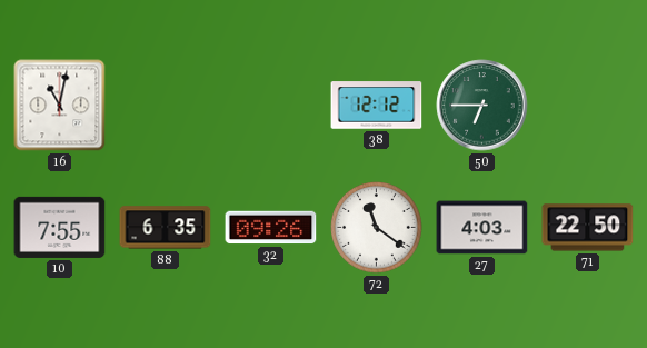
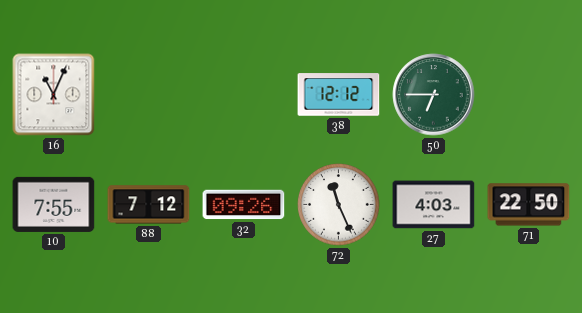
16: 11:02 -> 11:04 (54, 95)
88: 6:35 -> 7:12 (149, 205)
72: 11:21 -> 11:26 (339, 205)
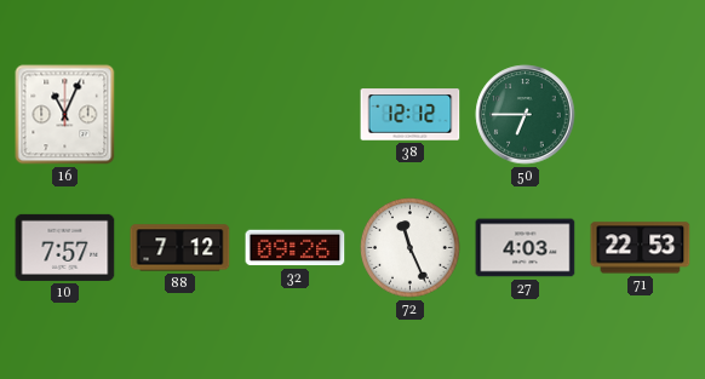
10: 7:55 -> 7:57 (65, 247)
71: 22:50 -> 22:53 (641, 248)
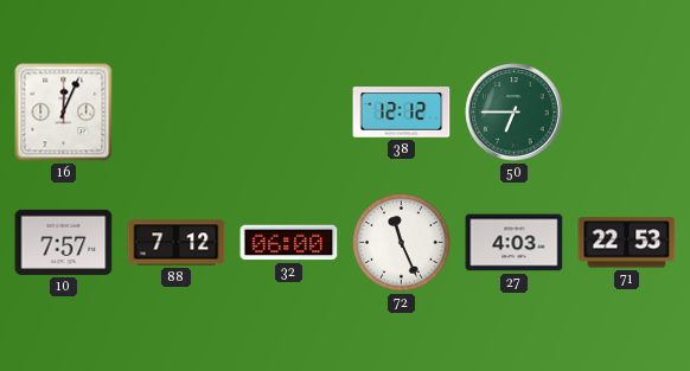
16: 11:04 -> 12:04 (64, 113)
32: 09:26 -> 06:00 (289, 243)
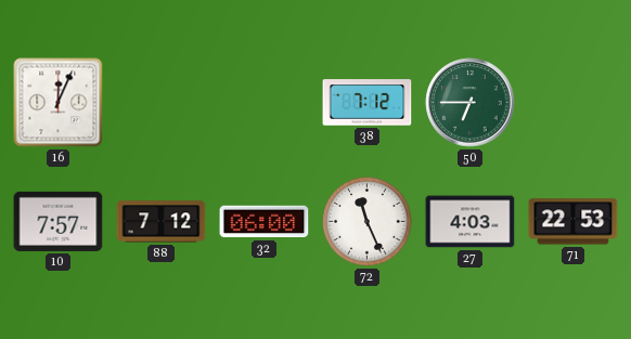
38: 12:12 -> 7:12 (368, 103)
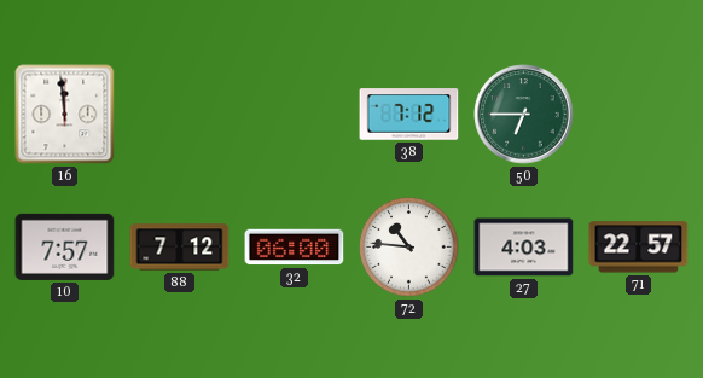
16: 12:04 -> 11:59 (65, 115)
72: 11:26 -> 10:46 (409, 248)
71: 22:53 -> 22:57 (639, 248)
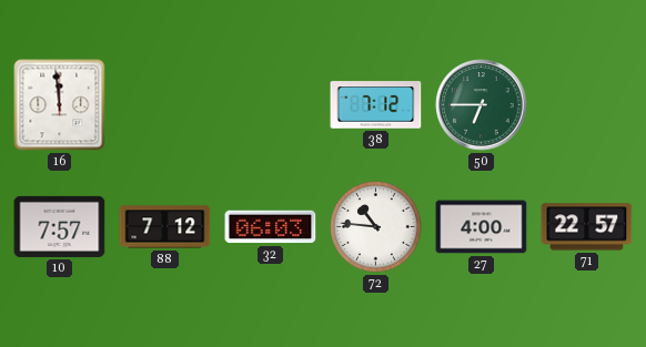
32: 06:00 -> 06:03 (271, 227)
27: 4:03 -> 4:00 (482, 227)
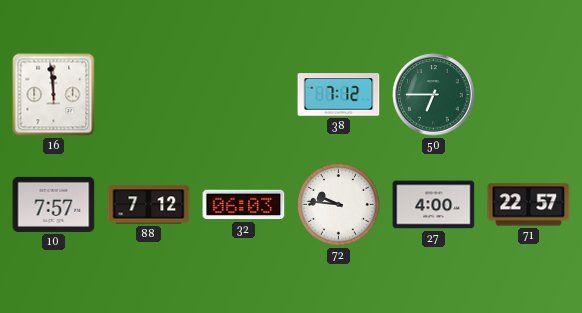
72: 10:46 -> 9:46 (339, 205)
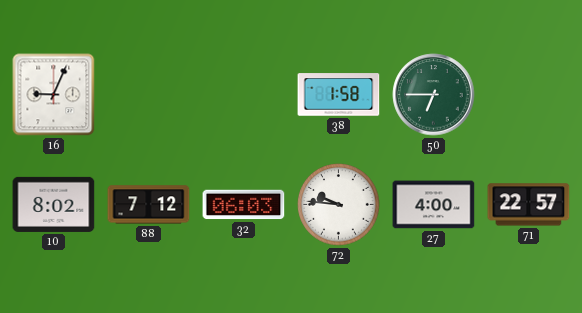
16: 11:59 -> 9:04 (54, 95)
38: 7:12 -> 1:58 (339, 95)
10: 7:57 -> 8:02 (54, 204)
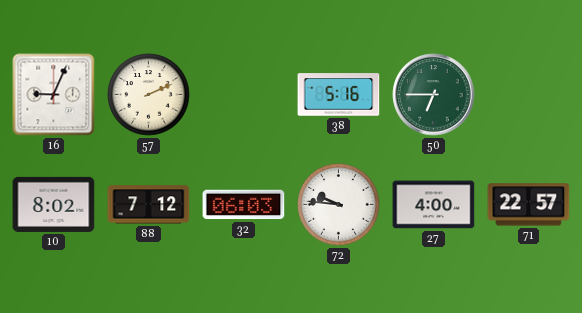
57: none -> 2:11 (149, 95)
38: 1:58 -> 5:16 (339, 95)
